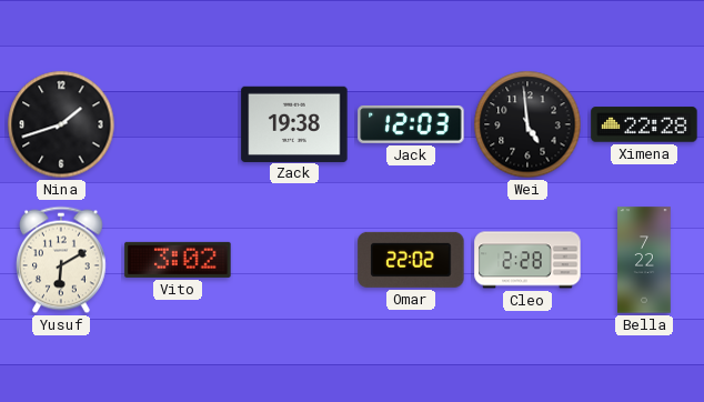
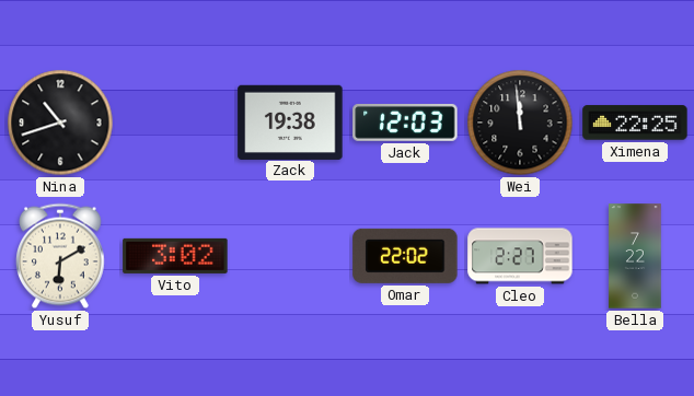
Nina: 1:42 -> 10:42 (60, 123)
Wei: 4:59 -> 11:59 (520, 123)
Ximena: 22:28 -> 22:25 (635, 123)
Cleo: 2:28 -> 2:27 (520, 256)
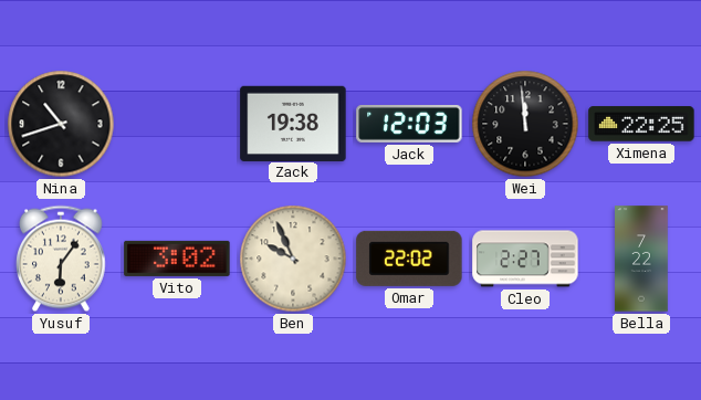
Yusuf: 6:10 -> 6:06 (62, 259)
Ben: none -> 9:56 (293, 259)
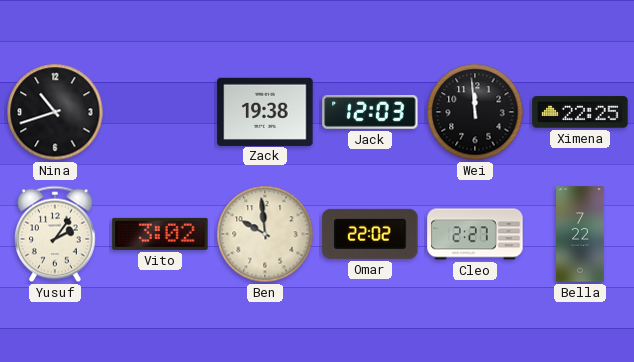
Yusuf: 6:06 -> 2:06 (56, 234)
Ben: 9:56 -> 9:59 (265, 234)
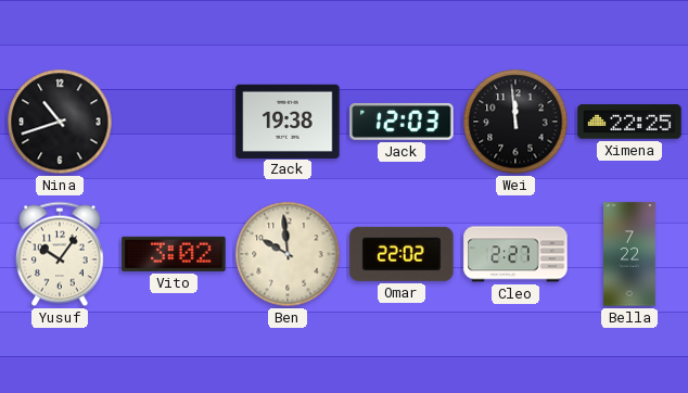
Yusuf: 2:06 -> 10:06 (61, 254)
